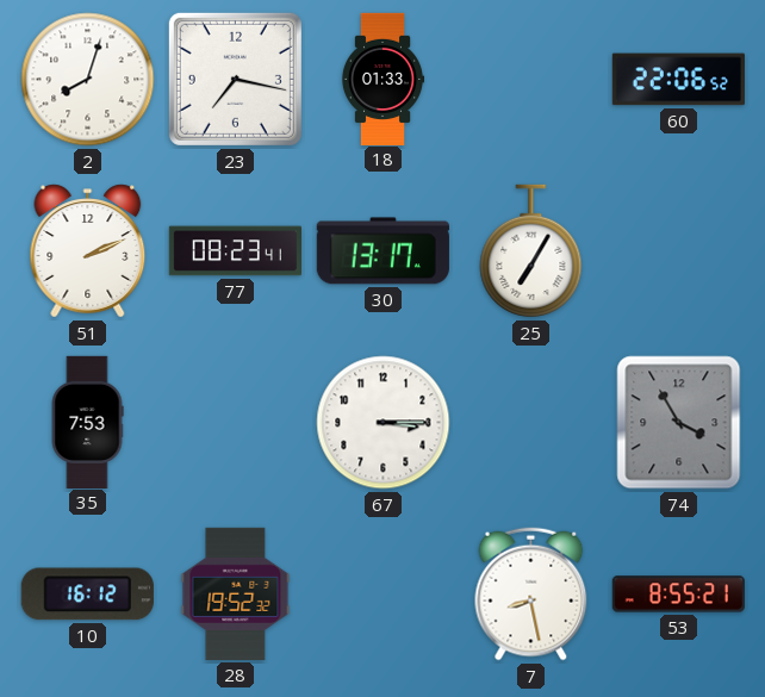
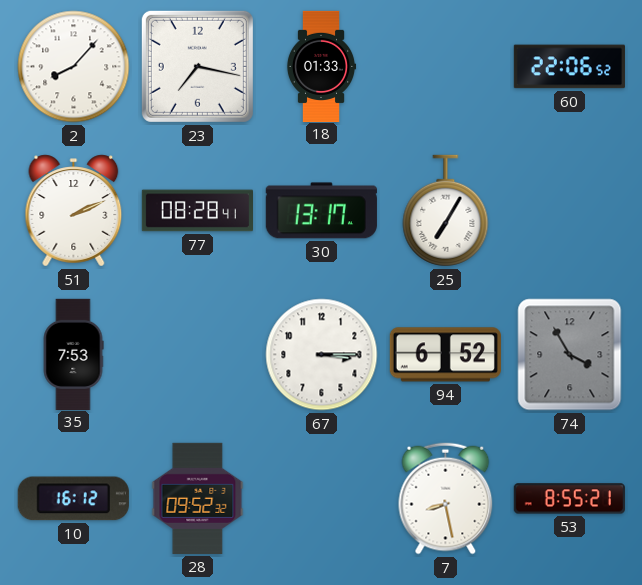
2: 8:03 -> 8:07 (74, 67)
77: 08:23 -> 08:28 (197, 211)
94: none -> 6:52 (445, 355)
28: 19:52 -> 09:52 (198, 498)
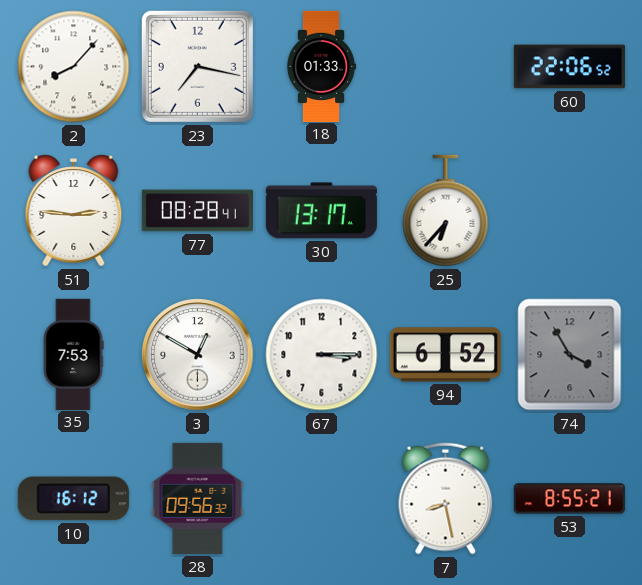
51: 2:11 -> 2:46 (74, 211)
25: 7:05 -> 6:37 (446, 211)
3: none -> 12:50 (198, 355)
28: 09:52 -> 09:56 (198, 498)
